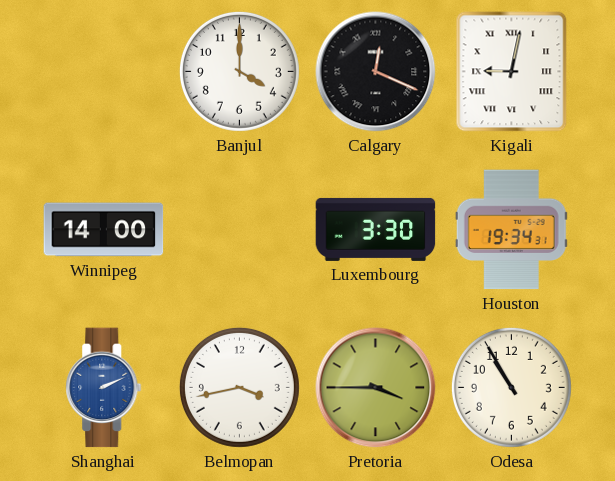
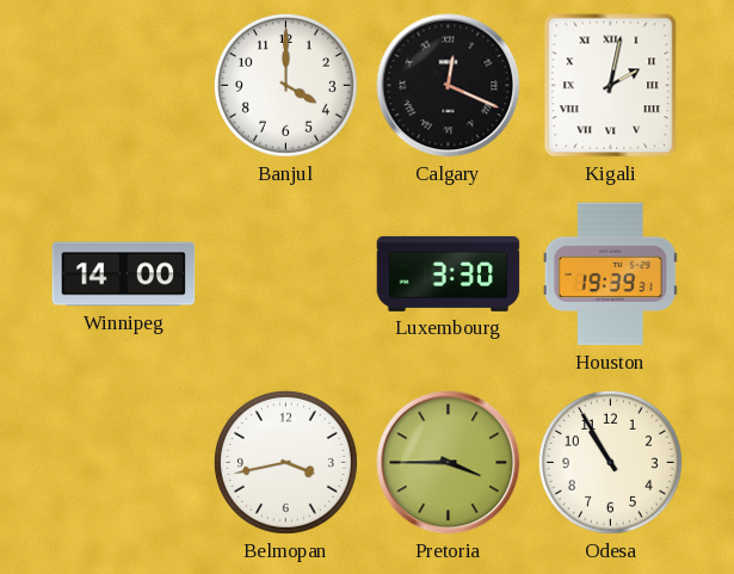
Kigali: 9:02 -> 2:02 (611, 86)
Houston: 19:34 -> 19:39 (610, 274)
Shanghai: 2:11 -> none (104, 388)
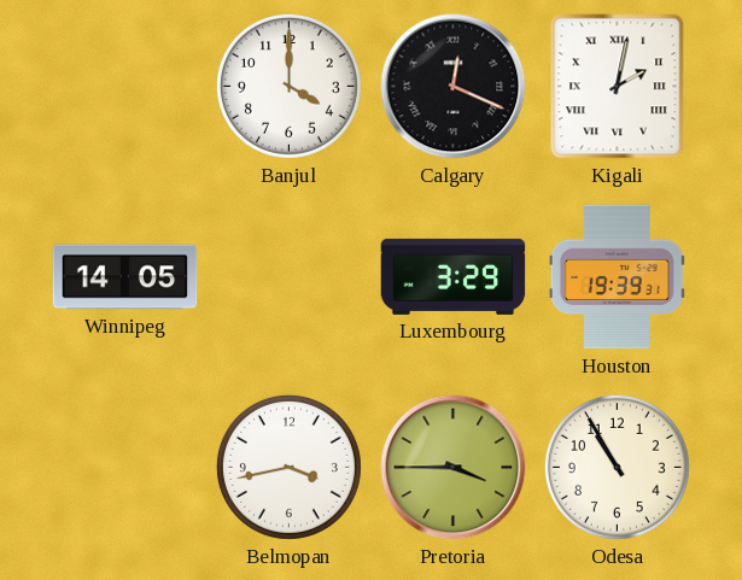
Winnipeg: 14:00 -> 14:05 (125, 277)
Luxembourg: 3:30 -> 3:29 (454, 276)
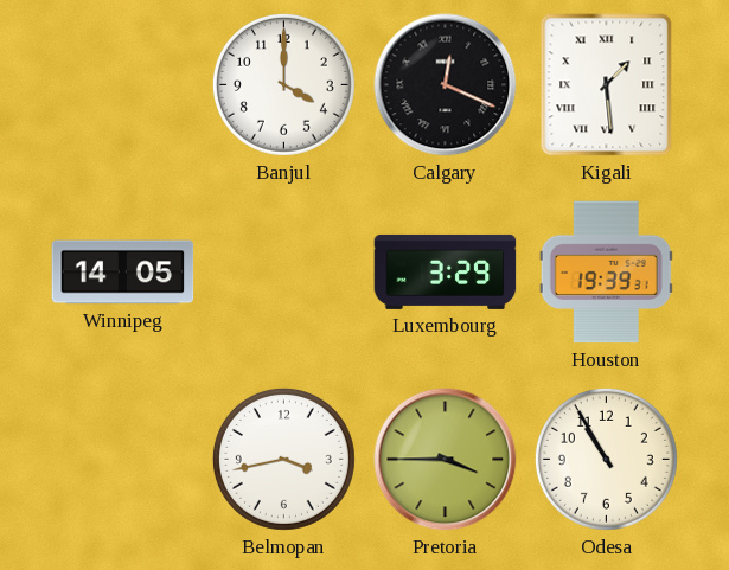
Kigali: 2:02 -> 1:29 (607, 85)
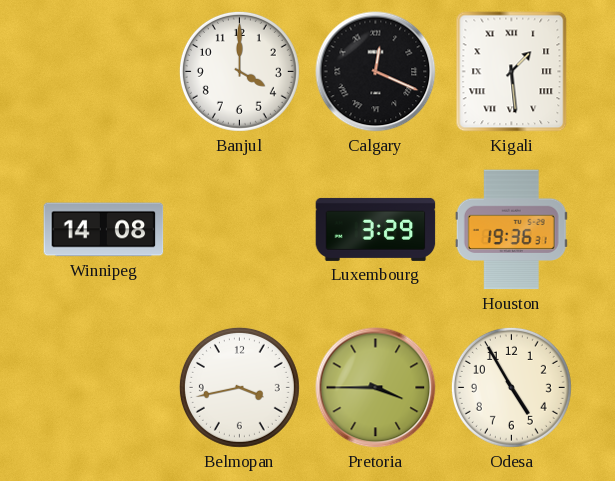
Winnipeg: 14:05 -> 14:08 (104, 230)
Houston: 19:39 -> 19:36 (511, 230)
Odesa: 10:55 -> 4:55 (511, 387)
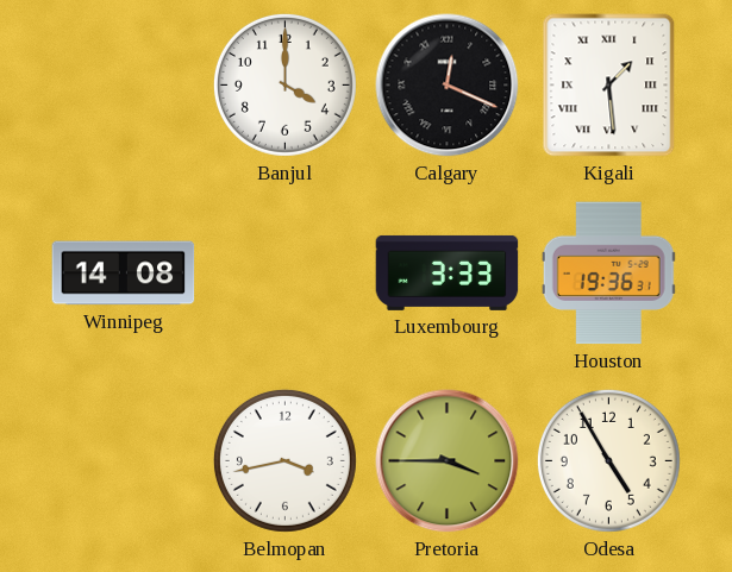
Luxembourg: 3:29 -> 3:33 (448, 272)
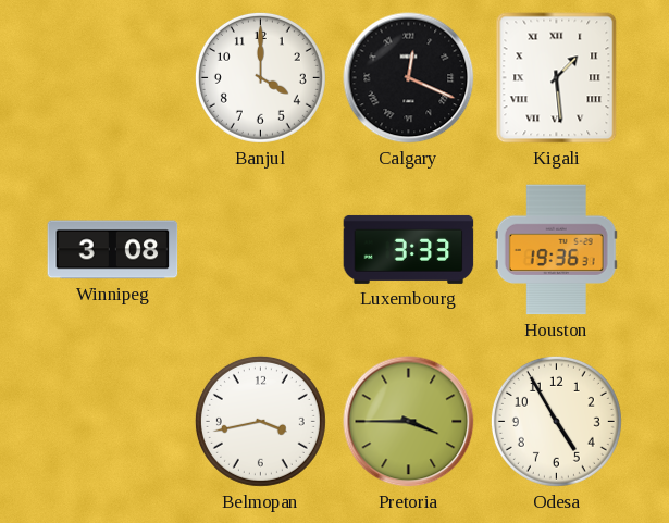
Winnipeg: 14:08 -> 3:08 (113, 250)
